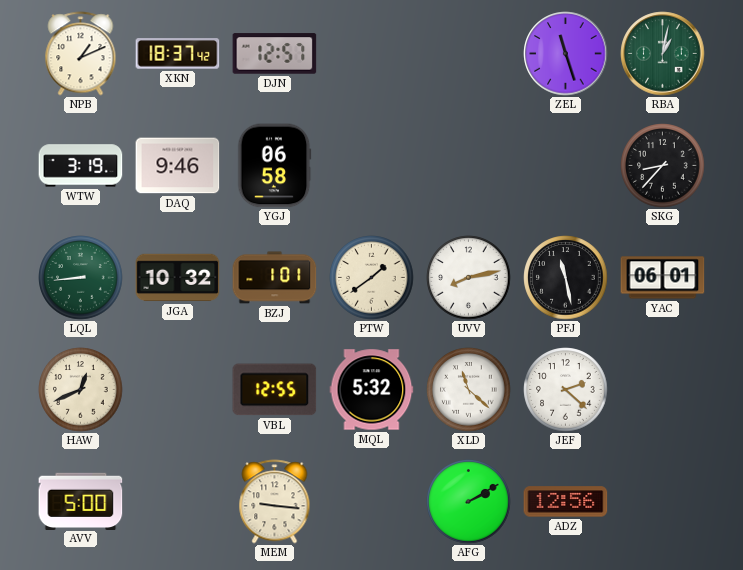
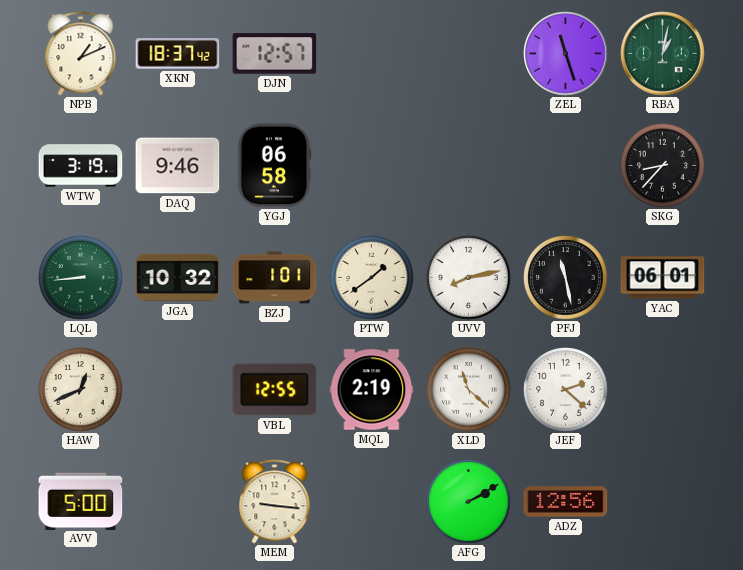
MQL: 5:32 -> 2:19 (372, 390)
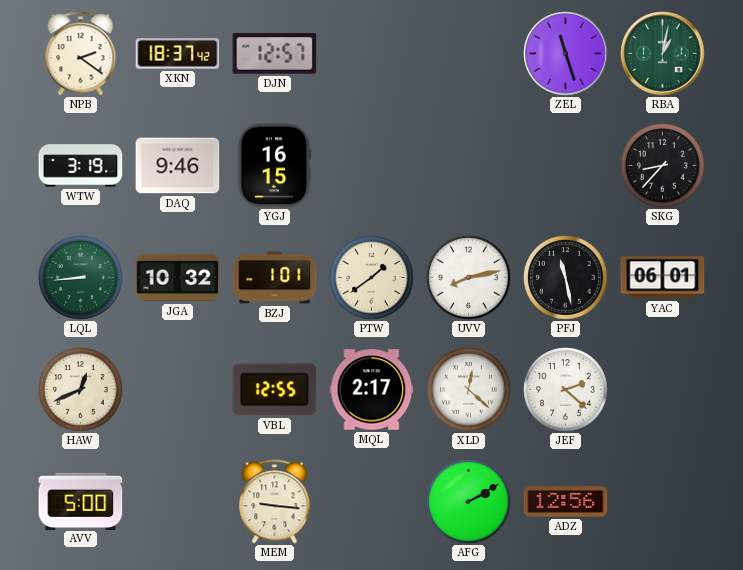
NPB: 1:11 -> 2:21 (81, 54)
YGJ: 06:58 -> 16:15 (275, 166)
MQL: 2:19 -> 2:17 (372, 390)
XLD: 11:22 -> 12:22 (469, 390)
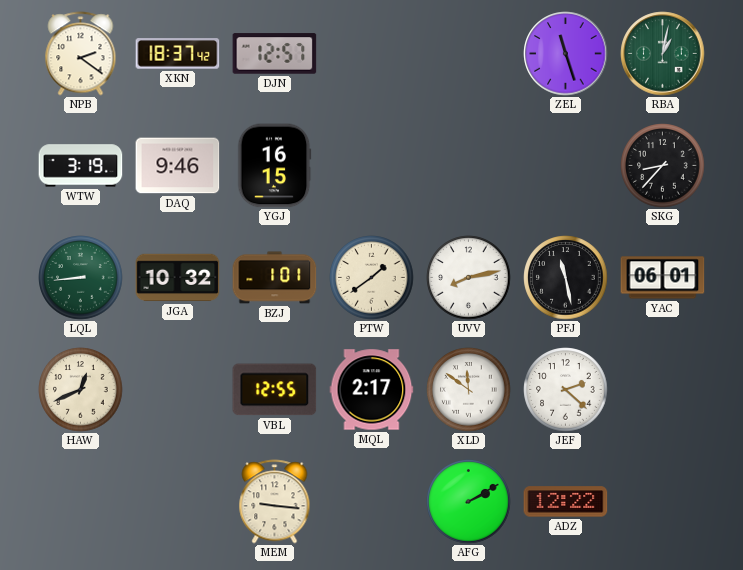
XLD: 12:22 -> 11:51 (469, 390)
AVV: 5:00 -> none (81, 501)
ADZ: 12:56 -> 12:22 (566, 502)
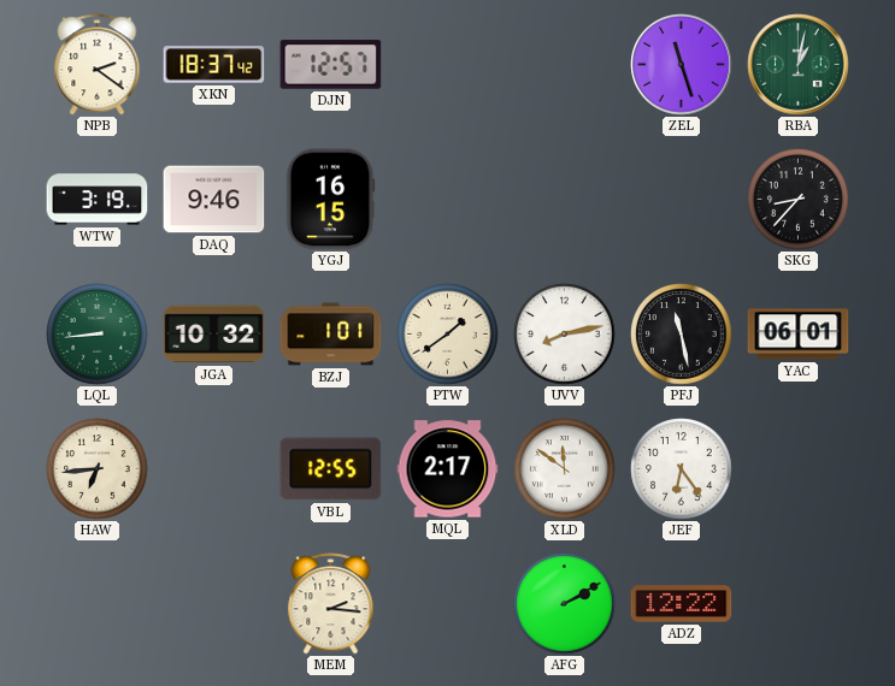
HAW: 12:41 -> 6:44 (98, 469)
JEF: 2:22 -> 6:24 (682, 469)
MEM: 9:16 -> 2:16 (331, 604)
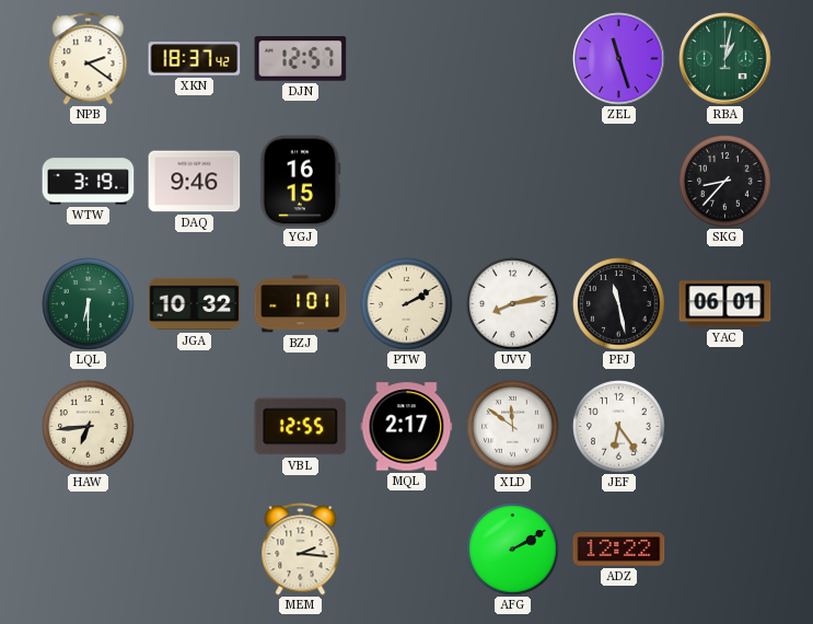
LQL: 8:44 -> 6:30 (89, 304)
PTW: 1:39 -> 2:10 (407, 304)
